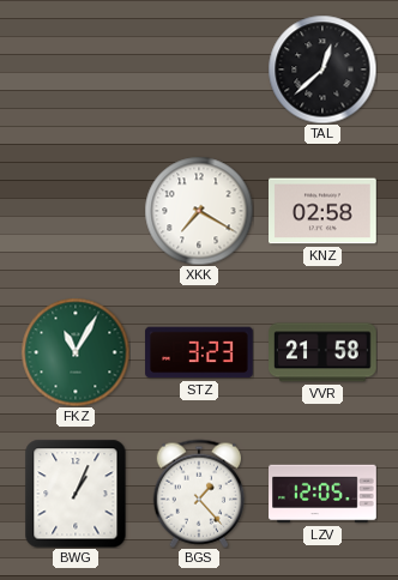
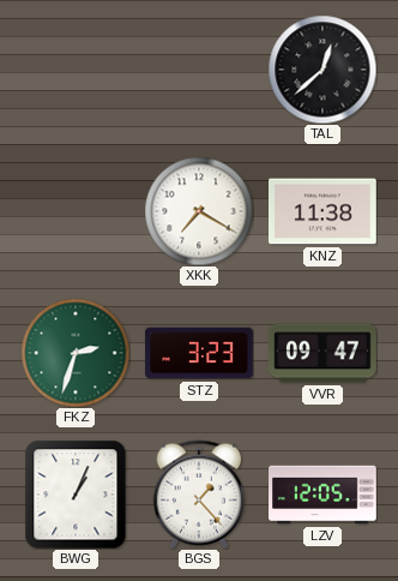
KNZ: 02:58 -> 11:38 (324, 211)
FKZ: 11:05 -> 2:33 (76, 353)
VVR: 21:58 -> 09:47 (324, 353)
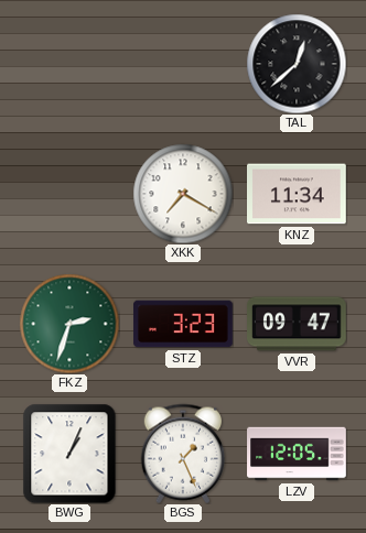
KNZ: 11:38 -> 11:34 (298, 194)
BGS: 1:23 -> 1:26 (182, 454)
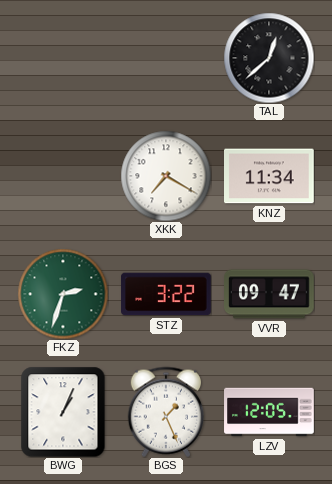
STZ: 3:23 -> 3:22 (166, 294)
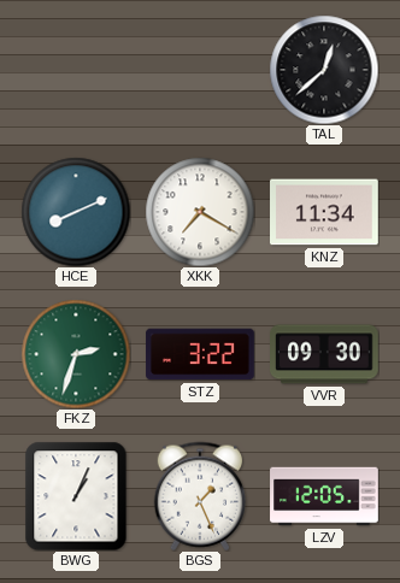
HCE: none -> 8:11 (76, 212)
VVR: 09:47 -> 09:30 (325, 354)
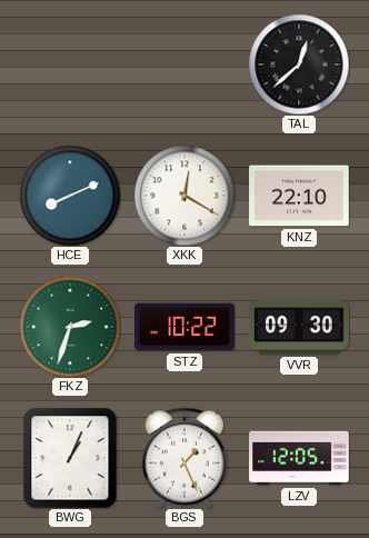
XKK: 7:20 -> 12:20 (184, 196)
KNZ: 11:34 -> 22:10 (300, 196)
STZ: 3:22 -> 10:22 (184, 327)
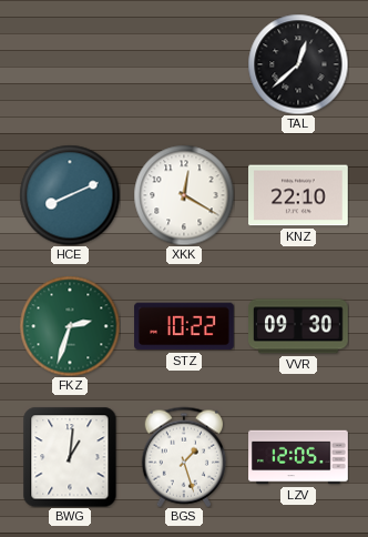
BWG: 1:04 -> 1:01 (70, 457)
BGS: 1:26 -> 1:27 (183, 457)
